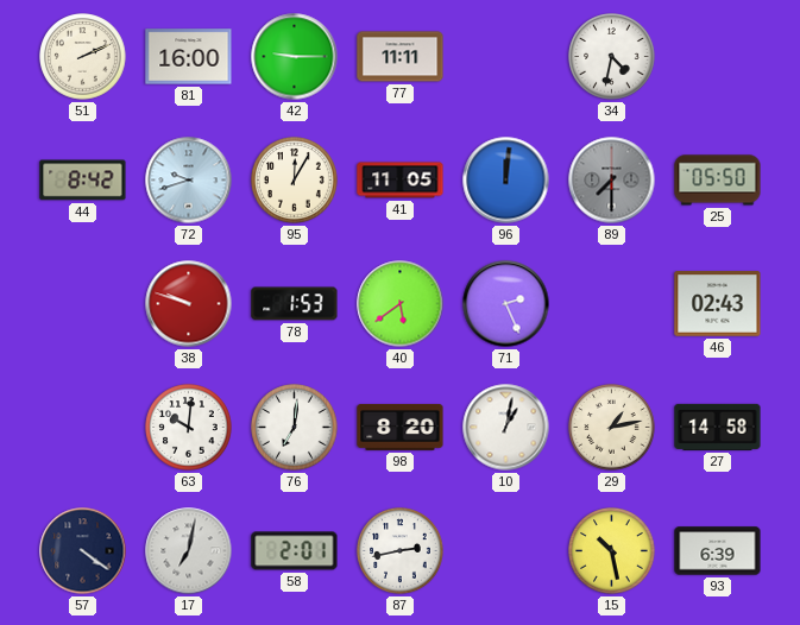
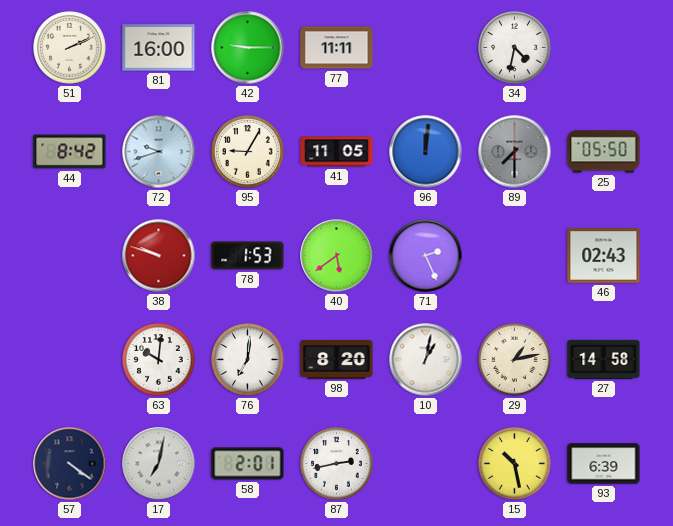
95: 12:05 -> 9:05 (248, 152)
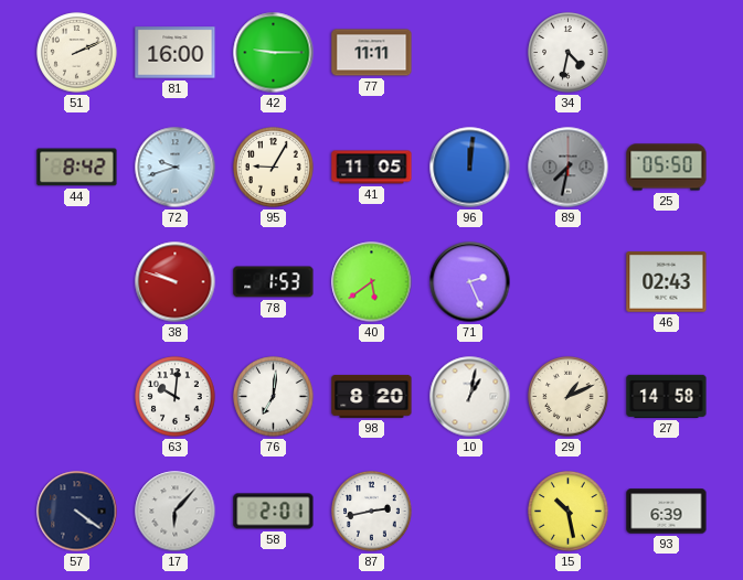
89: 7:30 -> 7:32 (569, 168)
29: 1:13 -> 1:11 (569, 397)
17: 7:02 -> 6:07 (176, 512)
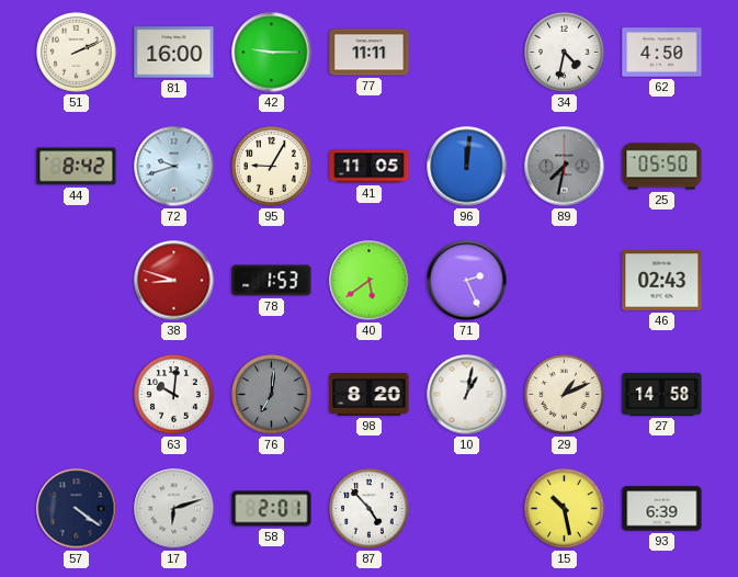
62: none -> 4:50 (662, 53)
38: 9:48 -> 8:48 (174, 281)
76 dial: white -> grey (272, 395)
17: 6:07 -> 6:12 (174, 509)
87: 2:43 -> 4:53 (370, 509)
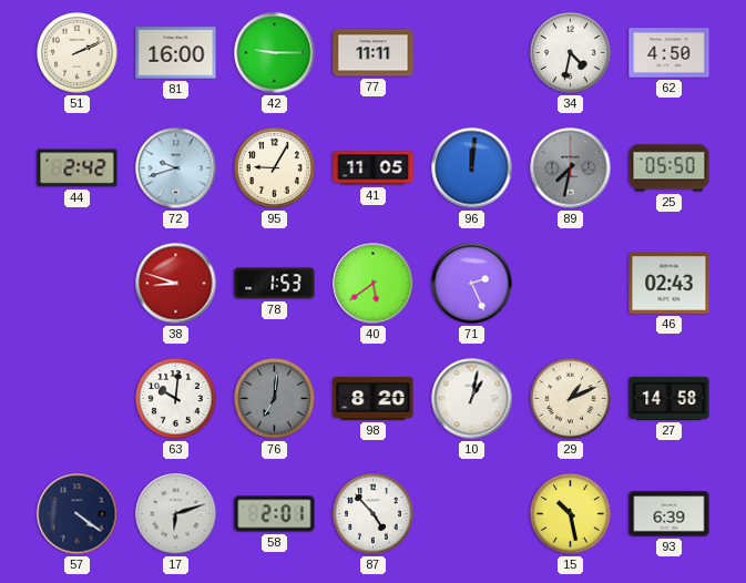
44: 8:42 -> 2:42 (78, 168)
